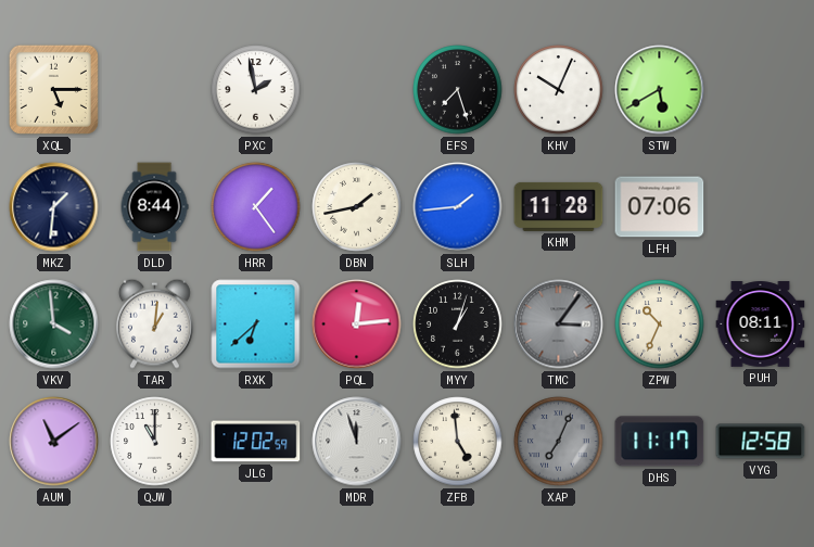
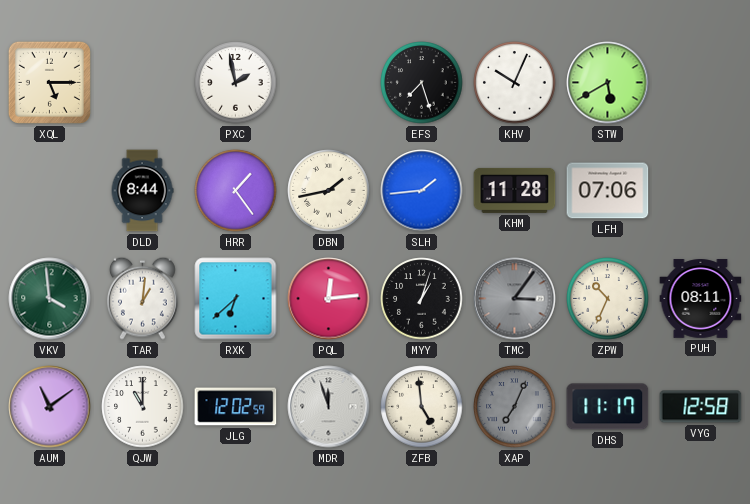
MKZ: 1:31 -> none (54, 207)
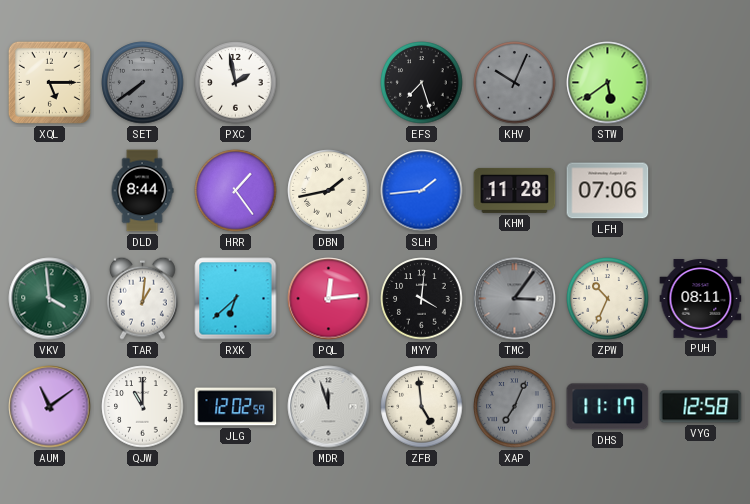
SET: none -> 7:39 (143, 83)
KHV dial: white -> grey (515, 83)
STW: 5:40 -> 5:39 (608, 83)
MYY: 1:03 -> 4:01 (422, 299)
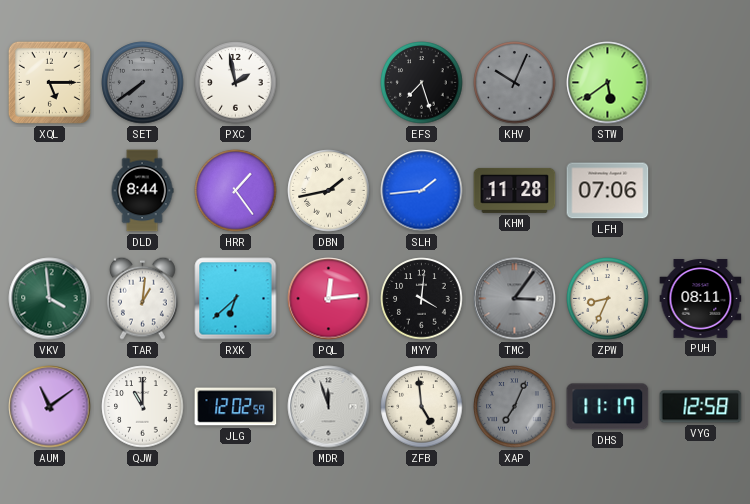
ZPW: 10:34 -> 8:34 (608, 299)
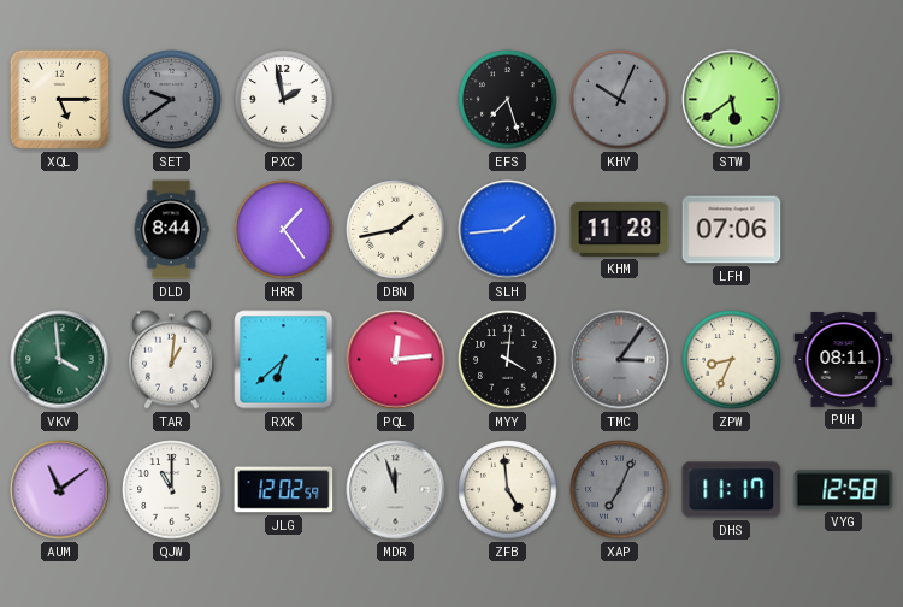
SET: 7:39 -> 9:39 (172, 100)
